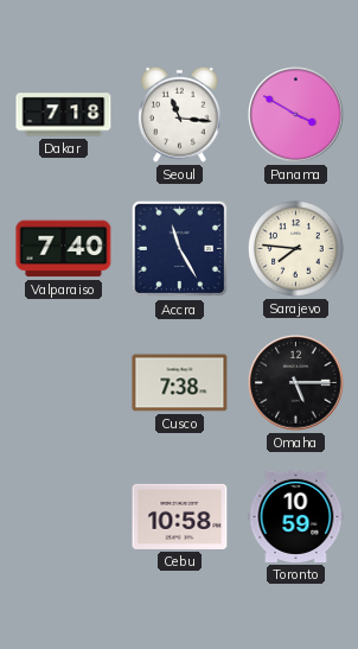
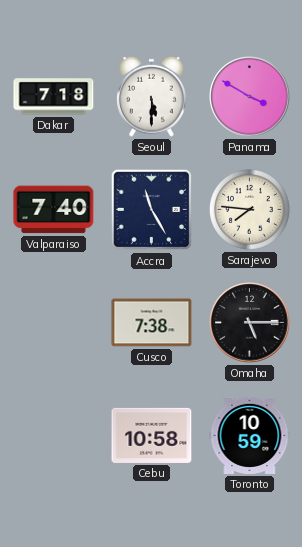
Seoul: 11:16 -> 5:30 (152, 96)
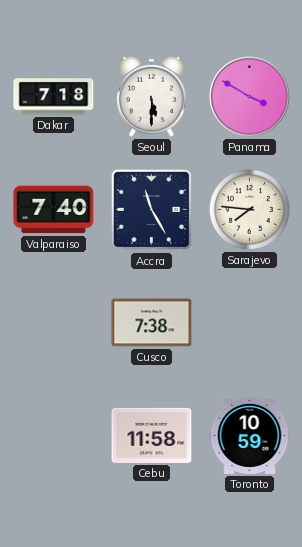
Omaha: 5:15 -> none (250, 323)
Cebu: 10:58 -> 11:58 (152, 435)
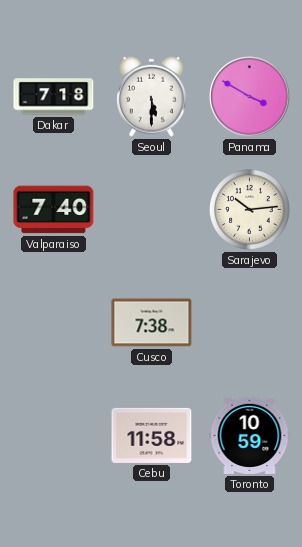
Accra: 11:25 -> none (152, 210)
Sarajevo: 7:46 -> 10:14 (250, 210)
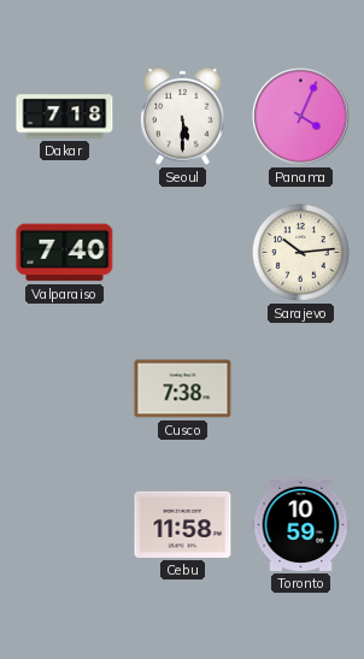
Panama: 3:50 -> 4:04 (301, 117)
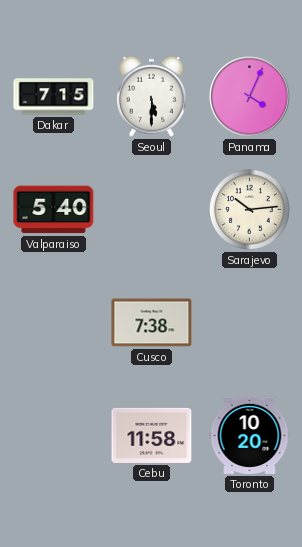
Dakar: 7:18 -> 7:15 (54, 97)
Valparaiso: 7:40 -> 5:40 (54, 210)
Toronto: 10:59 -> 10:20 (250, 435)
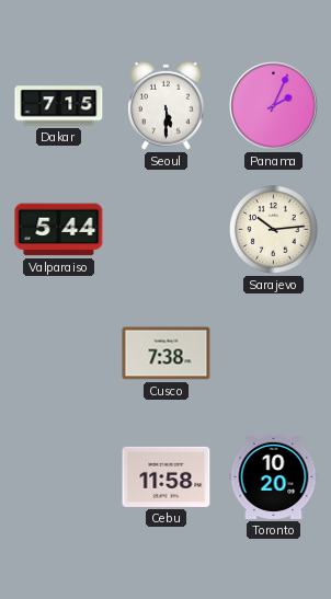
Panama: 4:04 -> 2:04 (274, 106)
Valparaiso: 5:40 -> 5:44 (59, 230)
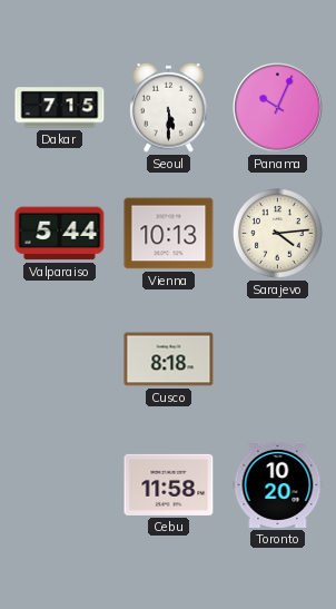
Panama: 2:04 -> 10:04 (278, 108)
Vienna: none -> 10:13 (169, 234)
Sarajevo: 10:14 -> 4:14 (278, 234)
Cusco: 7:38 -> 8:18 (169, 360)
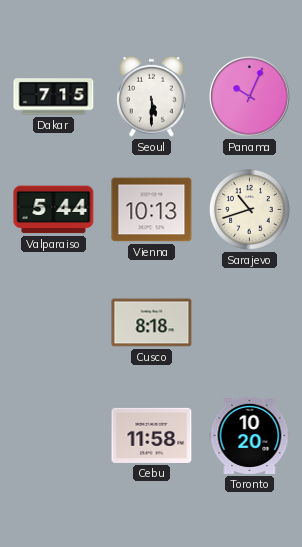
Sarajevo: 4:14 -> 10:42 (250, 210)
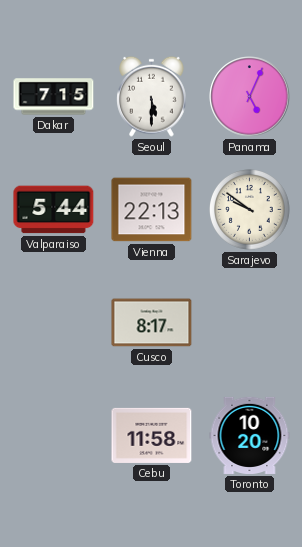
Panama: 10:04 -> 5:04 (250, 97)
Vienna: 10:13 -> 22:13 (152, 210)
Sarajevo: 10:42 -> 9:51 (250, 210)
Cusco: 8:18 -> 8:17 (152, 323)
